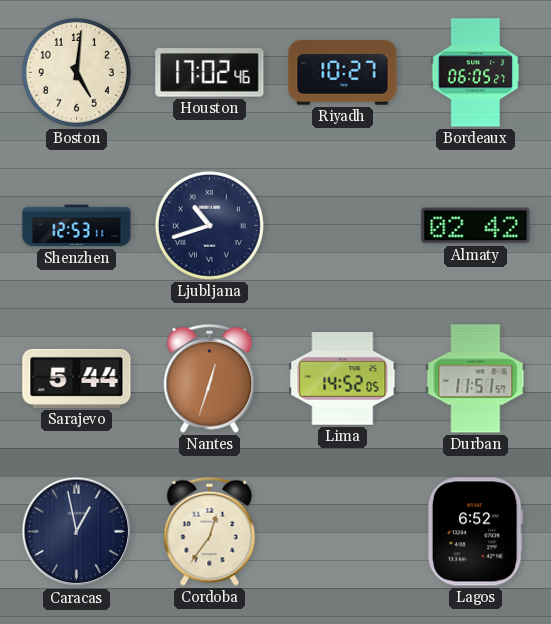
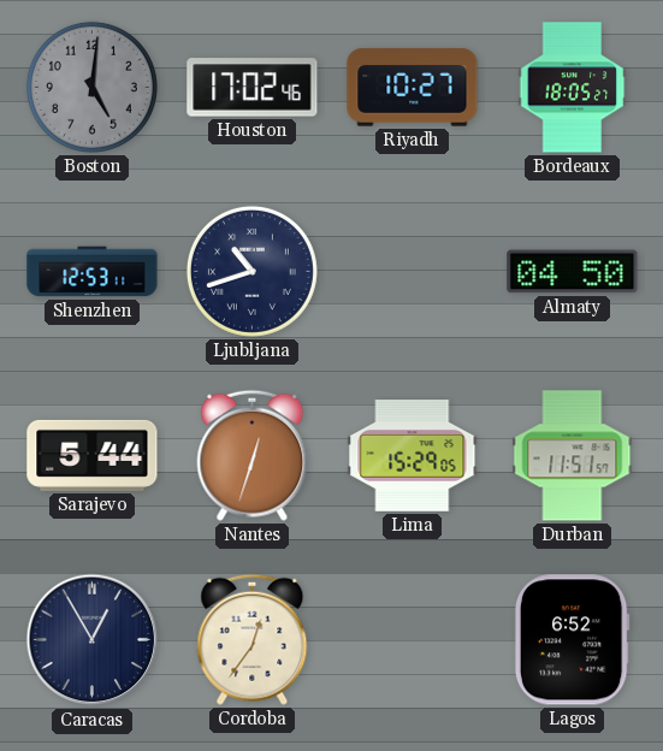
Boston dial: cream -> grey (91, 87)
Bordeaux: 06:05 -> 18:05 (573, 88)
Almaty: 02:42 -> 04:50 (573, 272)
Lima: 14:52 -> 15:29 (413, 456)
Caracas: 12:58 -> 12:55 (93, 640)
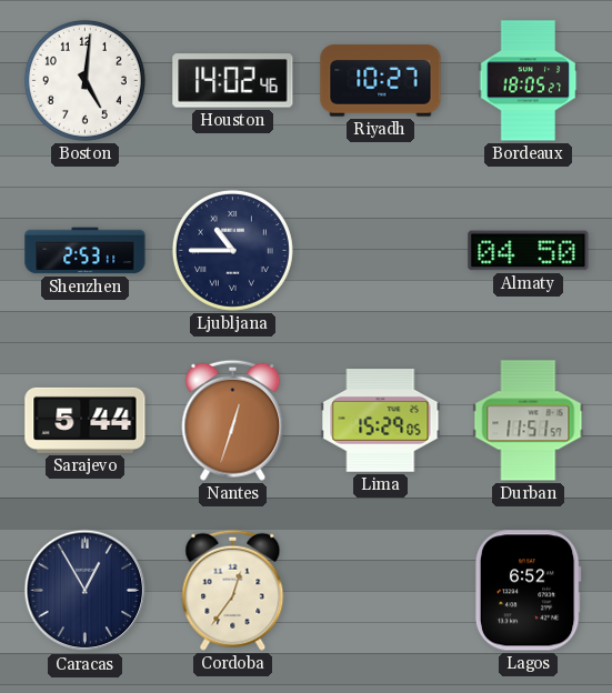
Boston dial: grey -> white (84, 80)
Houston: 17:02 -> 14:02 (233, 81)
Shenzhen: 12:53 -> 2:53 (86, 251)
Ljubljana: 10:42 -> 10:45 (232, 250)
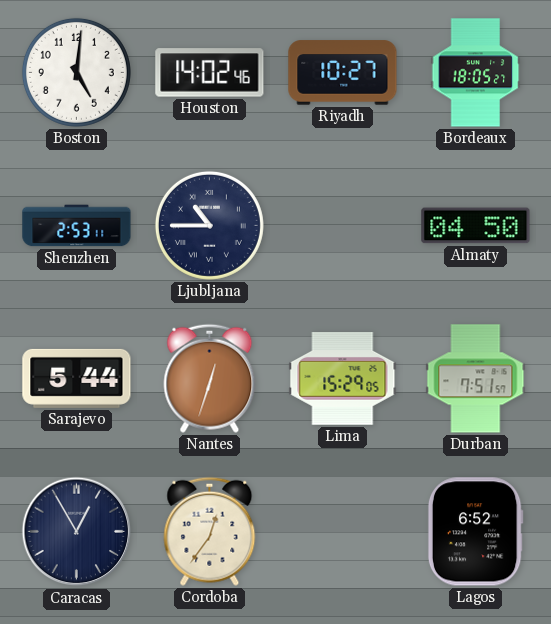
Durban: 11:51 -> 7:51 (476, 379)
